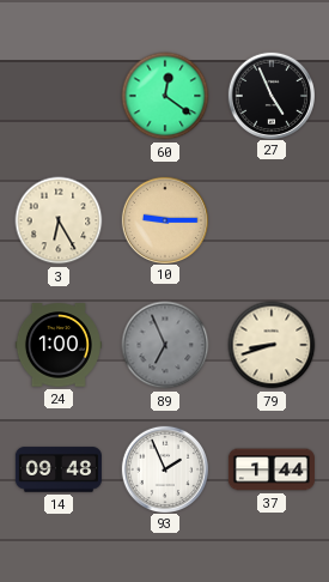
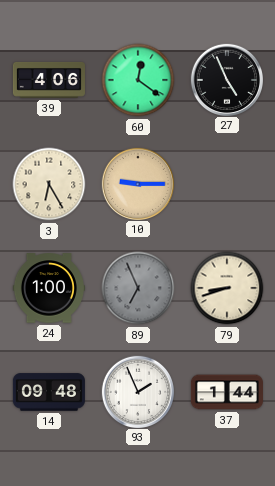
39: none -> 4:06 (49, 80)
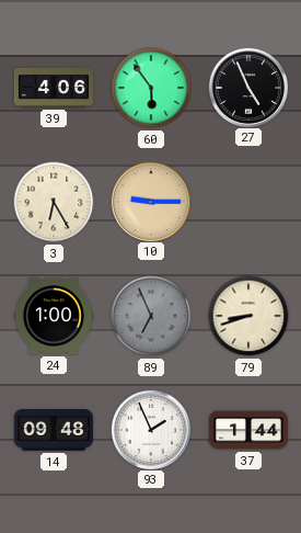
60: 12:21 -> 5:54 (151, 88)
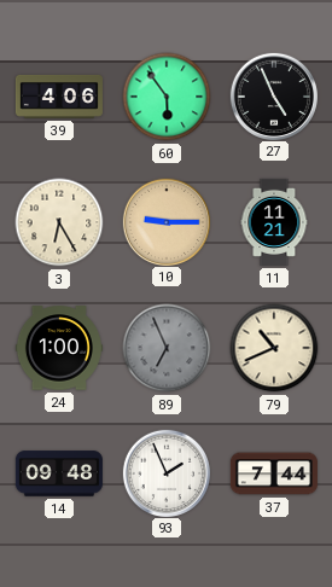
11: none -> 11:21 (274, 222)
79: 8:42 -> 10:41 (274, 348)
37: 1:44 -> 7:44 (274, 473)
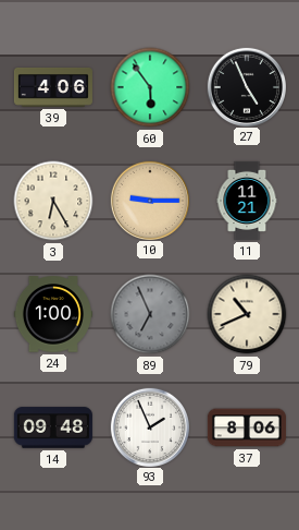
37: 7:44 -> 8:06 (247, 427)
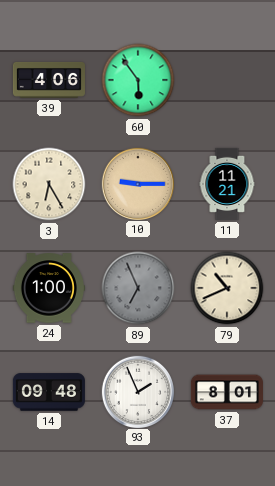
27: 4:56 -> none (246, 86)
37: 8:06 -> 8:01 (227, 392)
